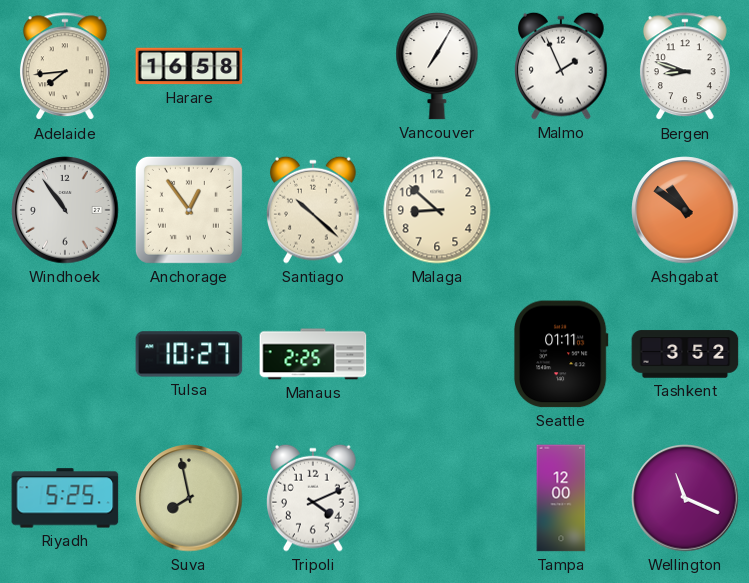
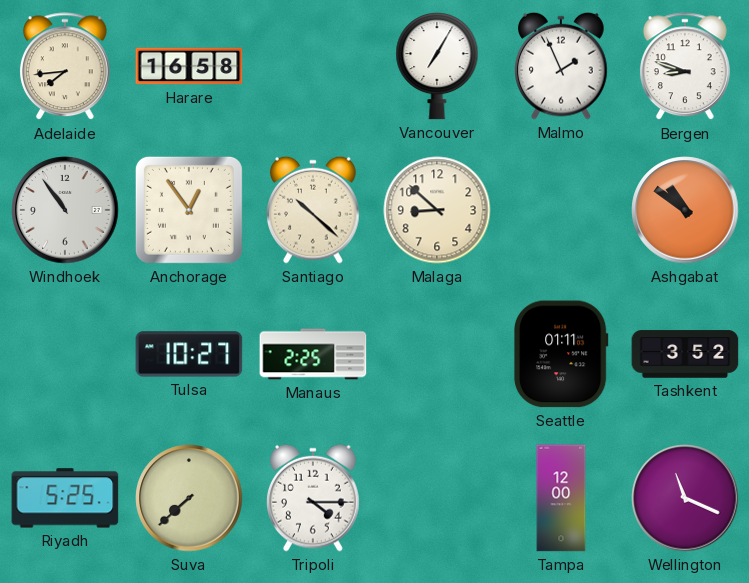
Suva: 7:58 -> 7:38 (189, 498)
Tripoli: 4:11 -> 4:15 (313, 498)
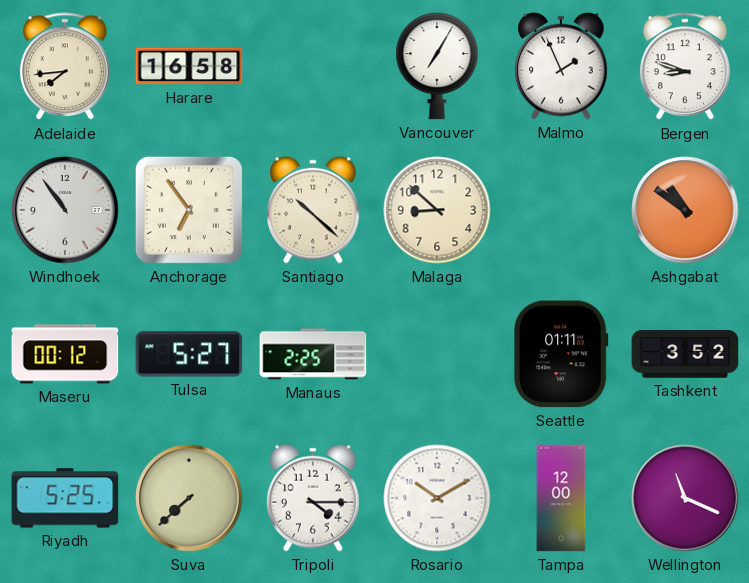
Anchorage: 12:54 -> 6:54 (189, 210)
Maseru: none -> 00:12 (65, 354)
Tulsa: 10:27 -> 5:27 (189, 354)
Rosario: none -> 10:10 (437, 498)
